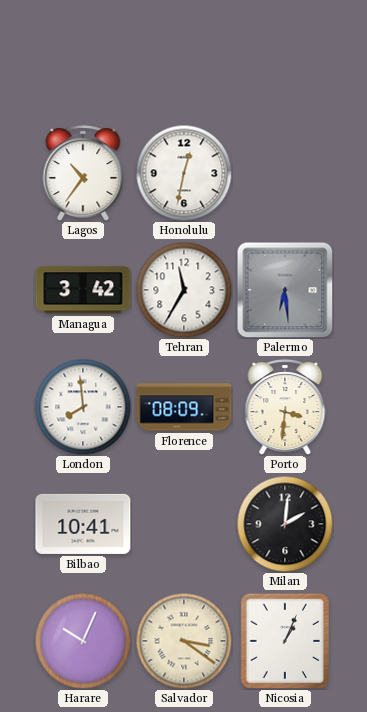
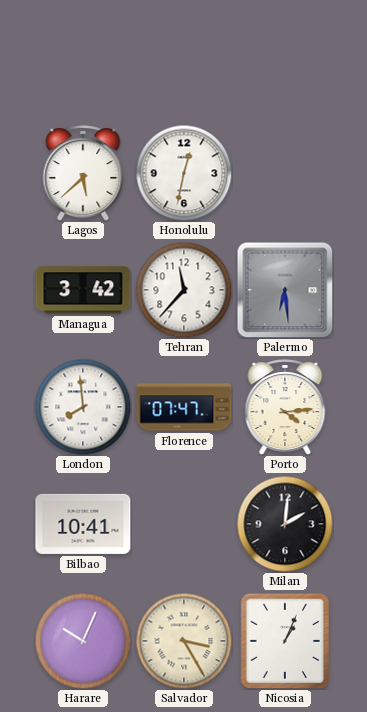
Lagos: 10:36 -> 5:38 (83, 173)
Tehran: 11:35 -> 11:37 (184, 290)
Florence: 08:09 -> 07:47 (184, 407)
Porto: 3:31 -> 4:14 (285, 407)
Salvador: 3:21 -> 3:25 (184, 641)
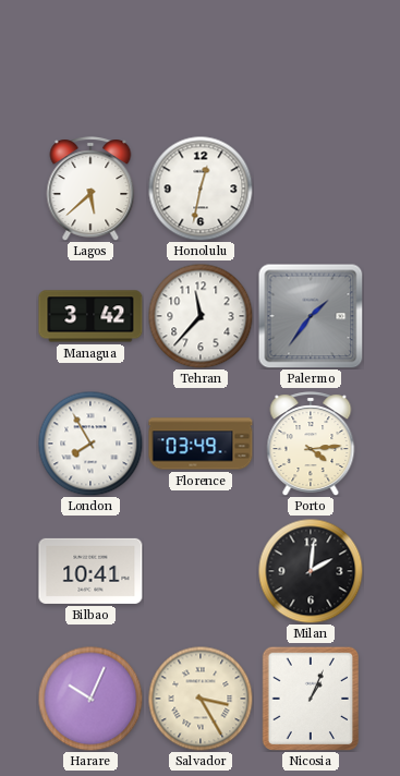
Palermo: 6:29 -> 1:36 (311, 316)
London: 7:59 -> 7:55 (90, 444)
Florence: 07:47 -> 03:49 (201, 444)
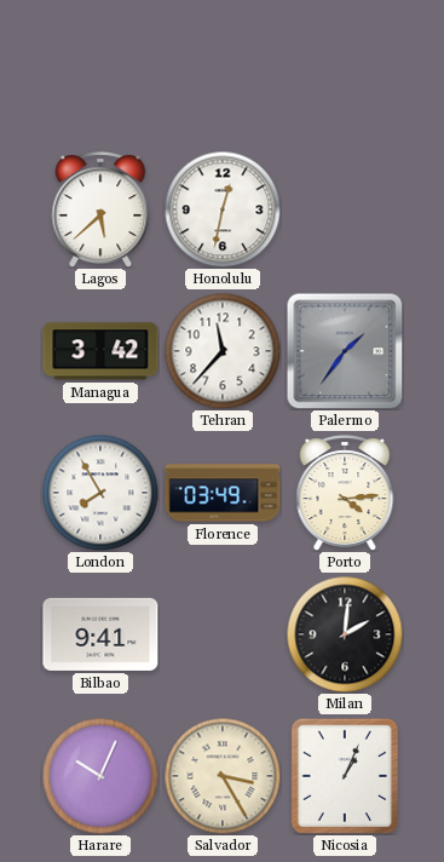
Bilbao: 10:41 -> 9:41 (100, 634)
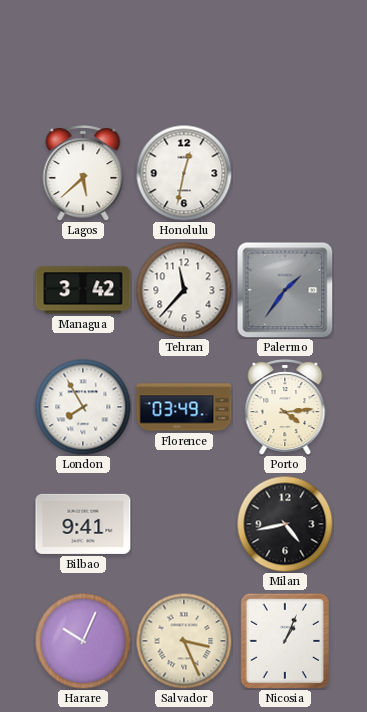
Milan: 2:01 -> 4:43 (285, 524)
Salvador: 3:25 -> 3:26 (184, 641)
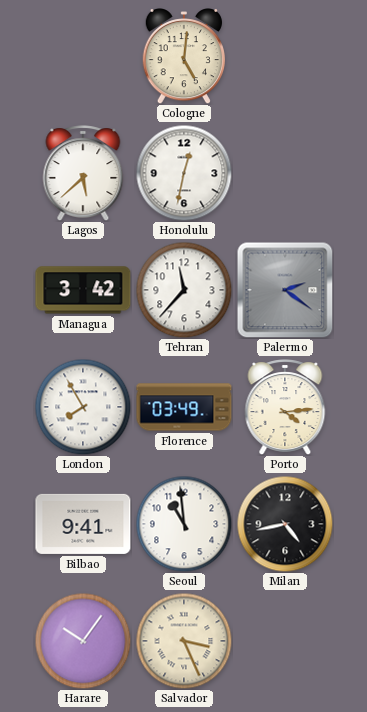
Cologne: none -> 5:01 (183, 57)
Palermo: 1:36 -> 2:21 (285, 290)
Seoul: none -> 10:59 (184, 524)
Harare: 10:04 -> 10:06 (83, 641)
Nicosia: 1:04 -> none (284, 641)
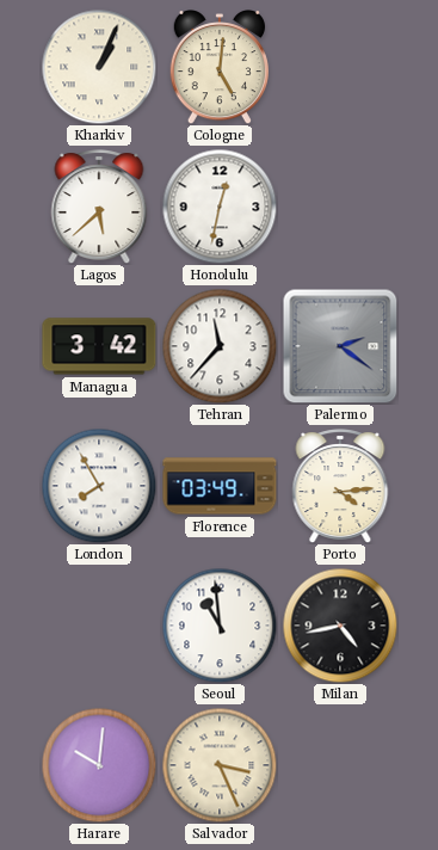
Kharkiv: none -> 1:04 (99, 67)
Bilbao: 9:41 -> none (83, 524)
Harare: 10:06 -> 10:01 (99, 765)
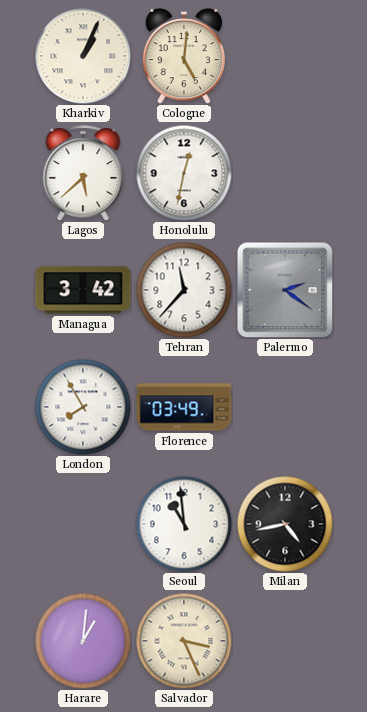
Porto: 4:14 -> none (340, 486)
Harare: 10:01 -> 1:01 (83, 641)
